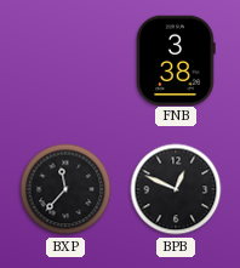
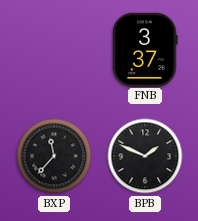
FNB: 3:38 -> 3:37 (145, 49)
BPB: 12:49 -> 1:49 (145, 156)
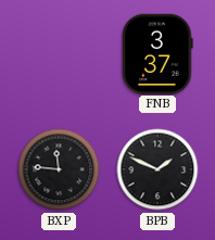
BXP: 11:37 -> 11:46 (59, 169)
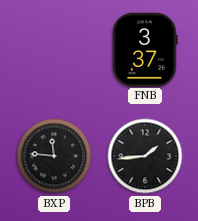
BPB: 1:49 -> 1:44 (145, 156)
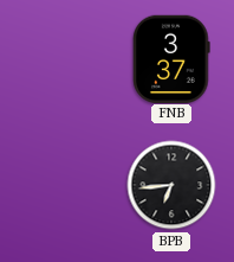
BXP: 11:46 -> none (54, 156)
BPB: 1:44 -> 6:44 (171, 185)
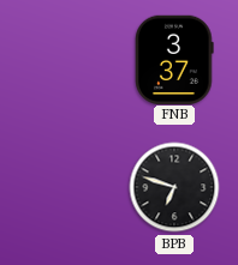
BPB: 6:44 -> 6:48 (174, 187)
